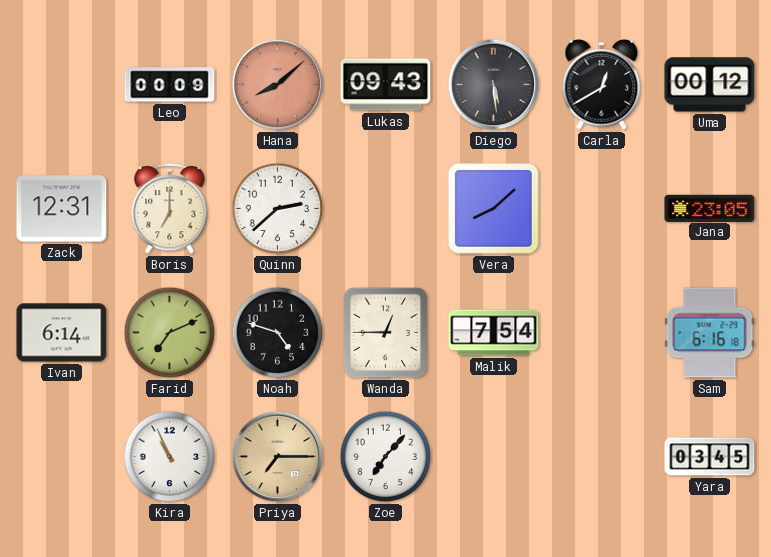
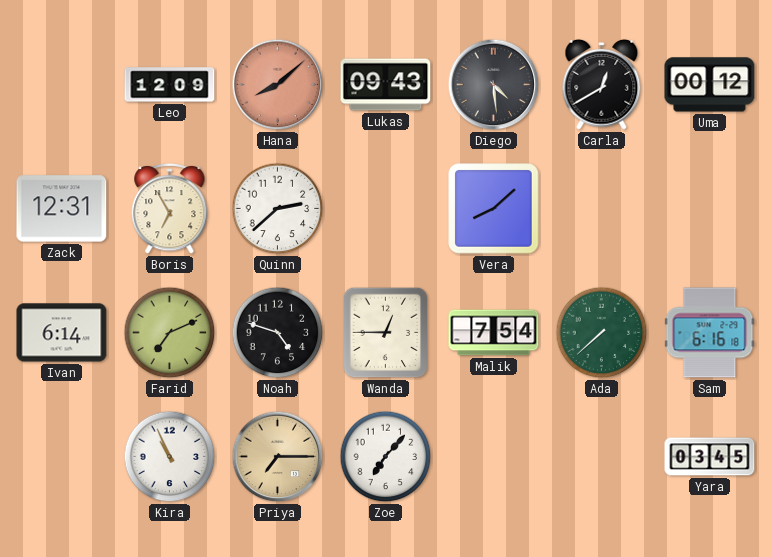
Leo: 00:09 -> 12:09 (170, 85)
Diego: 5:29 -> 4:29 (494, 85)
Boris: 7:00 -> 6:55 (170, 209)
Jana: 23:05 -> none (710, 208)
Ada: none -> 7:38 (602, 333)
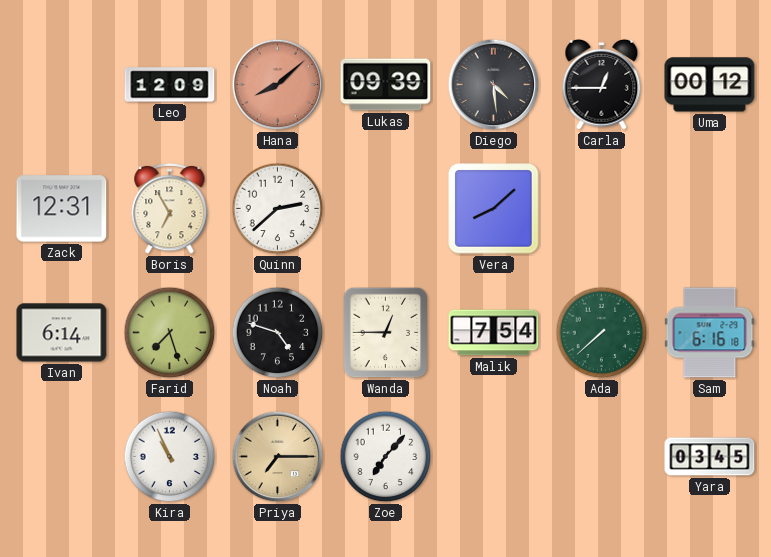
Lukas: 09:43 -> 09:39 (386, 85)
Carla: 12:40 -> 12:45 (602, 84)
Farid: 7:11 -> 7:27 (170, 333)
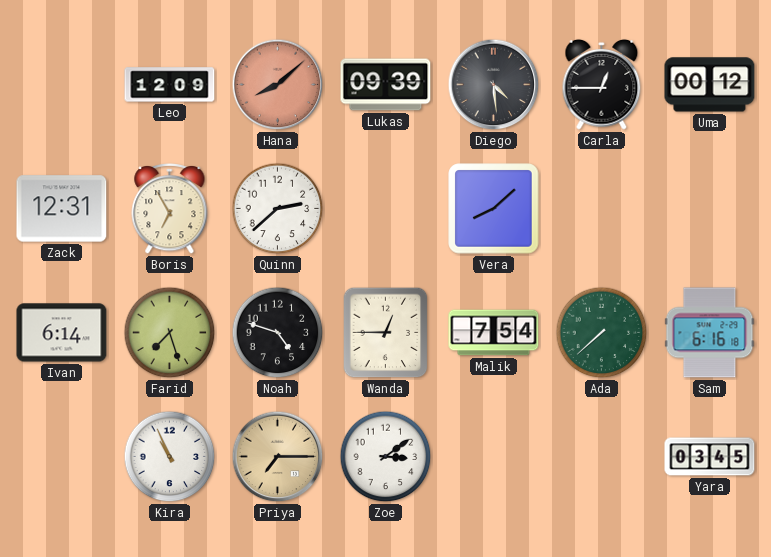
Zoe: 7:07 -> 3:09 (386, 457)
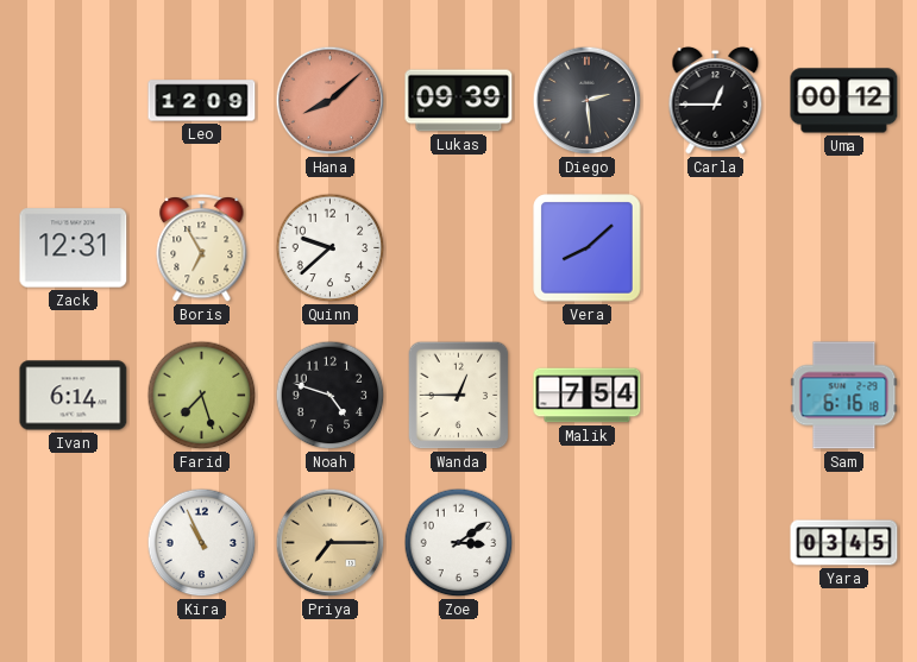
Diego: 4:29 -> 2:29 (588, 101)
Quinn: 2:38 -> 9:38 (331, 248)
Ada: 7:38 -> none (602, 333)
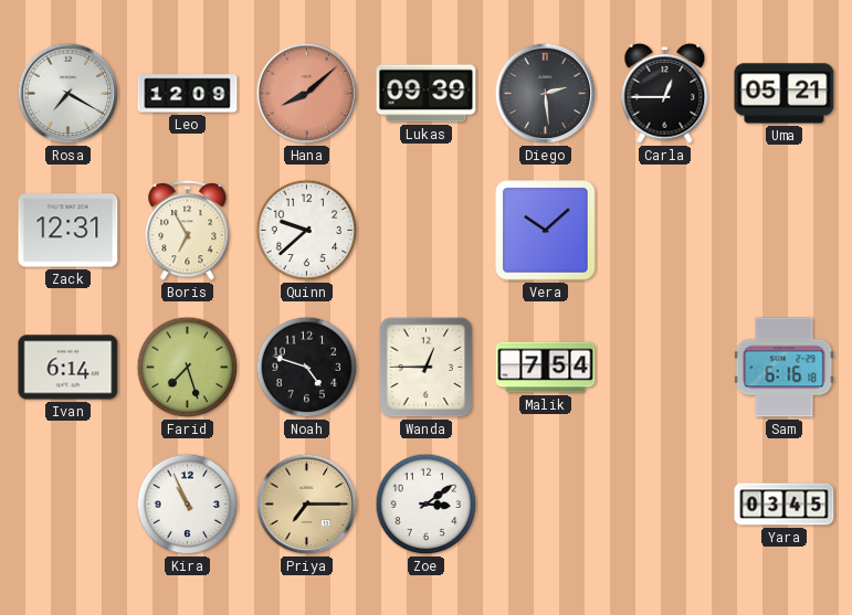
Rosa: none -> 7:20 (69, 94)
Uma: 00:12 -> 05:21 (785, 94)
Vera: 8:08 -> 10:08 (546, 231)
